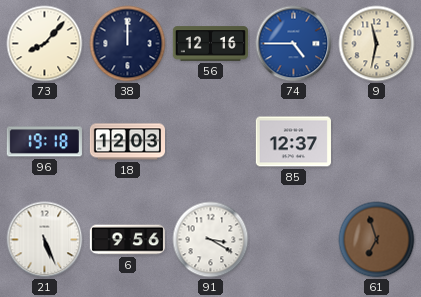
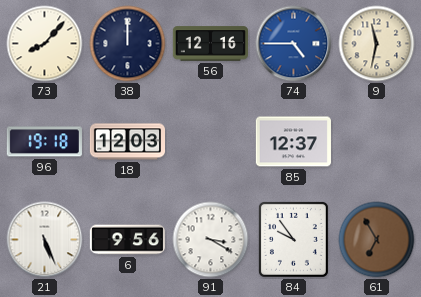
84: none -> 9:54 (293, 239)
61: 6:57 -> 6:55 (377, 240)
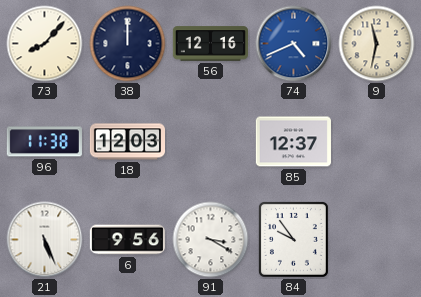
74: 4:45 -> 4:41 (294, 44)
96: 19:18 -> 11:38 (44, 142)
61: 6:55 -> none (377, 240)
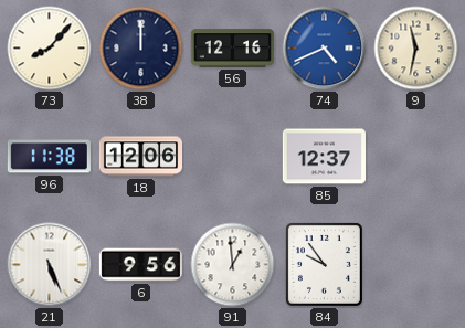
18: 12:03 -> 12:06 (140, 157)
91: 3:20 -> 12:59 (233, 265)
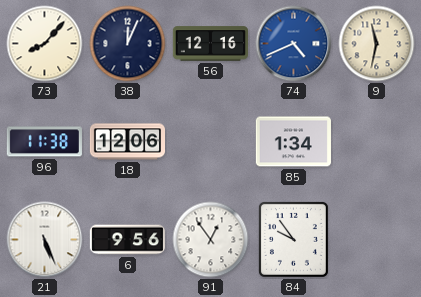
38: 12:00 -> 12:04 (128, 44)
85: 12:37 -> 1:34 (293, 142)
91: 12:59 -> 12:54 (211, 240)
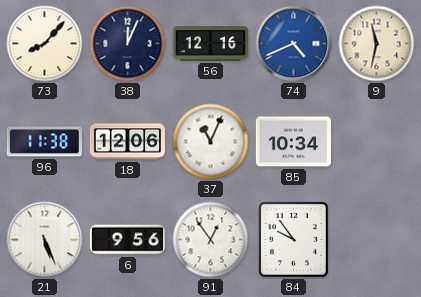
37: none -> 11:04 (211, 142)
85: 1:34 -> 10:34 (293, 142)
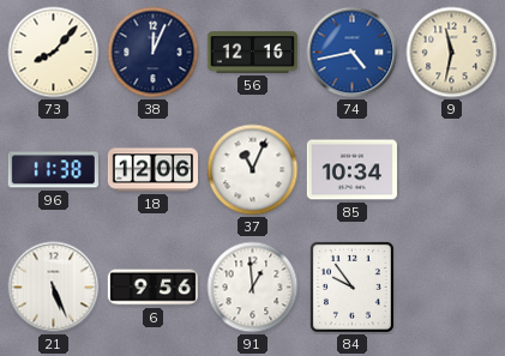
74: 4:41 -> 4:43 (353, 53)
91: 12:54 -> 12:59 (253, 288)
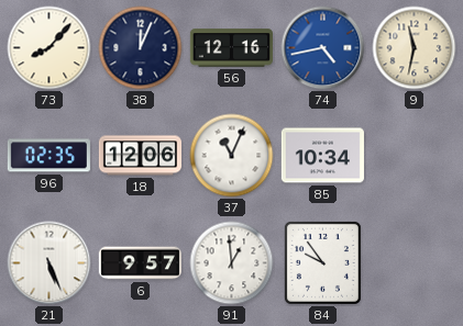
96: 11:38 -> 02:35 (48, 156)
6: 9:56 -> 9:57 (140, 263)
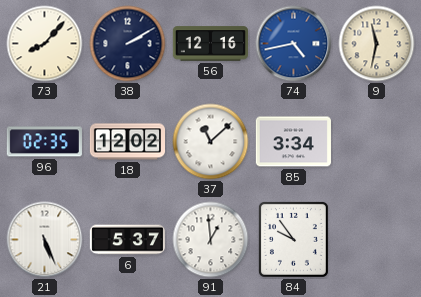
38: 12:04 -> 2:10 (128, 44)
18: 12:06 -> 12:02 (127, 142)
37: 11:04 -> 11:08 (211, 142)
85: 10:34 -> 3:34 (293, 142)
6: 9:57 -> 5:37 (127, 240)
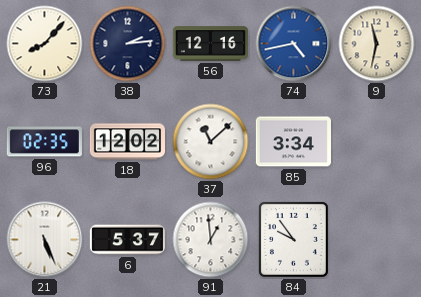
38: 2:10 -> 2:14 (128, 44)
